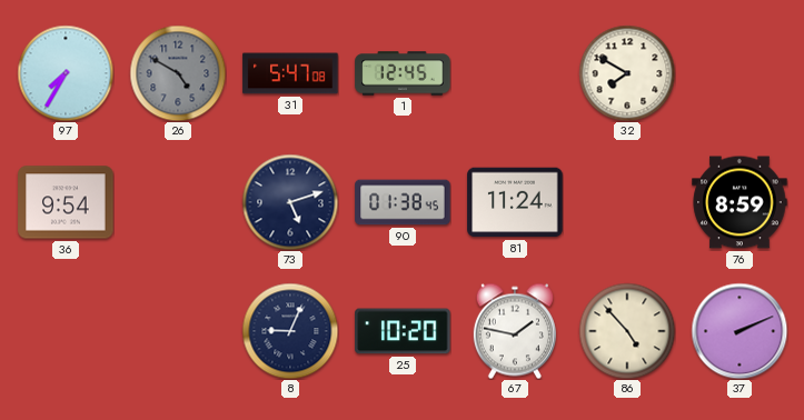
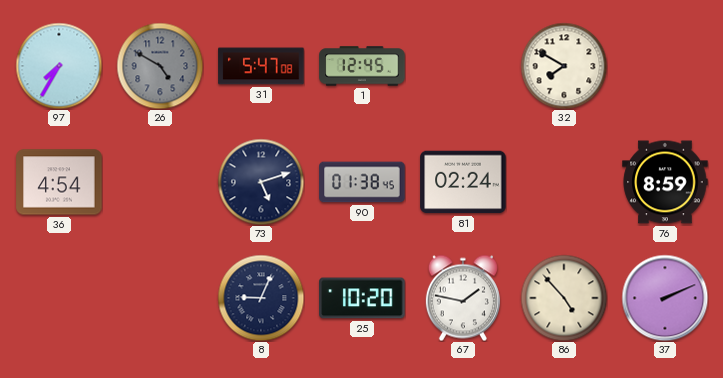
36: 9:54 -> 4:54 (59, 182)
81: 11:24 -> 02:24 (463, 182)
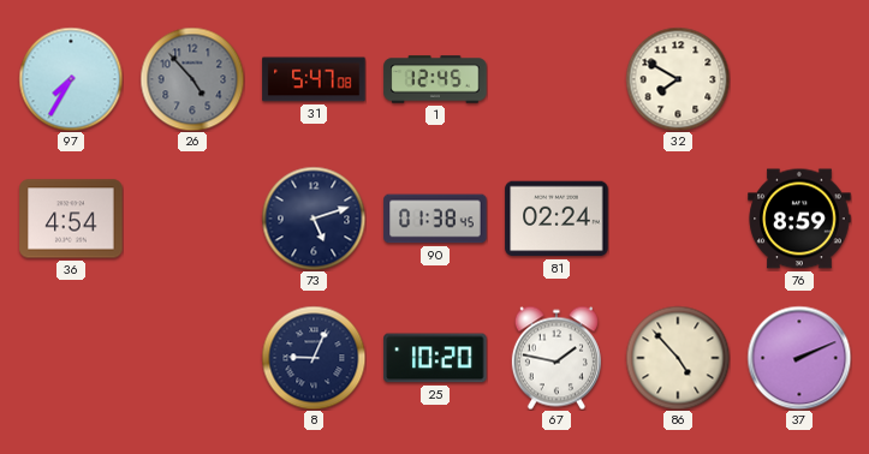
26: 4:50 -> 4:53 (192, 79)
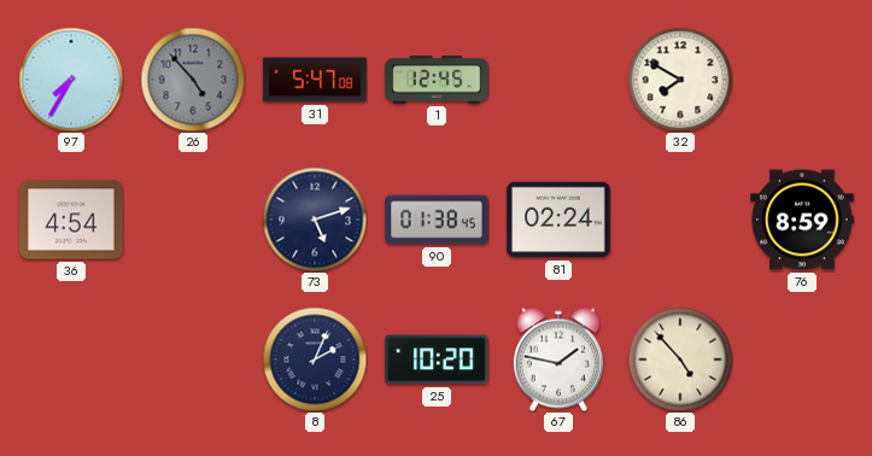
8: 9:04 -> 2:04 (315, 359)
37: 2:11 -> none (799, 358)
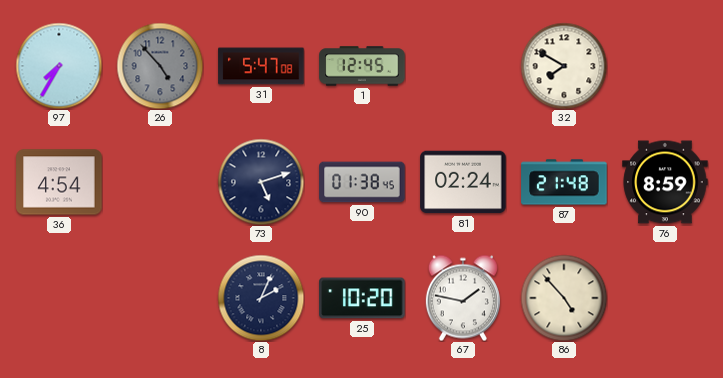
87: none -> 21:48 (564, 182)
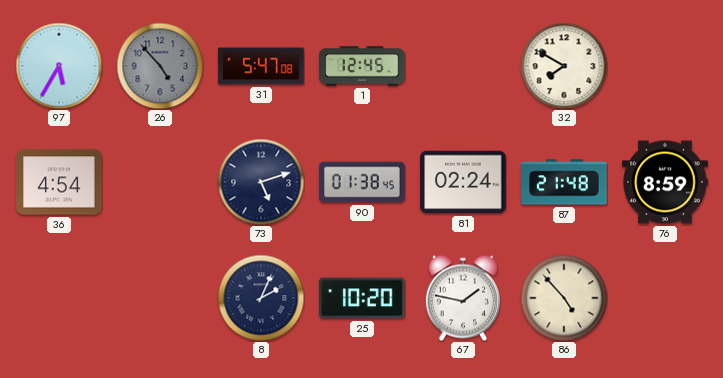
97: 7:35 -> 5:35 (59, 66)
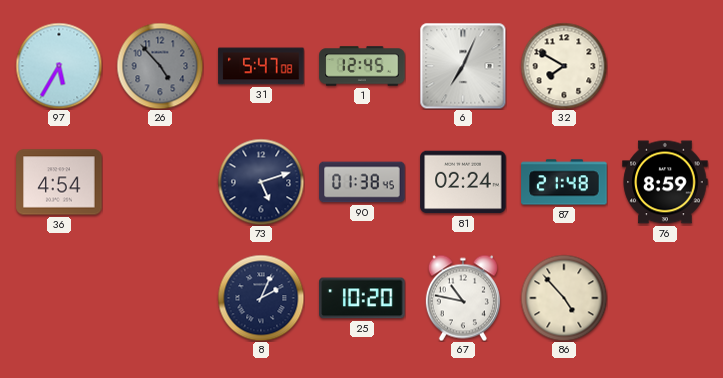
6: none -> 7:04 (463, 66)
67: 1:47 -> 10:47 (463, 298)
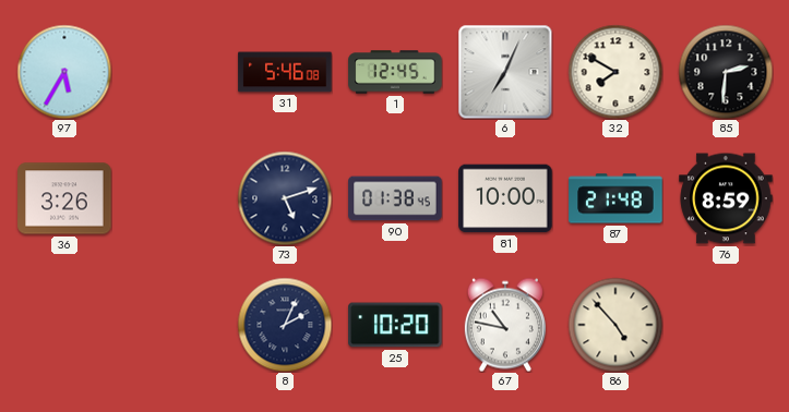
26: 4:53 -> none (160, 66)
31: 5:47 -> 5:46 (285, 72)
85: none -> 2:31 (726, 72)
36: 4:54 -> 3:26 (64, 198)
81: 02:24 -> 10:00 (505, 198)
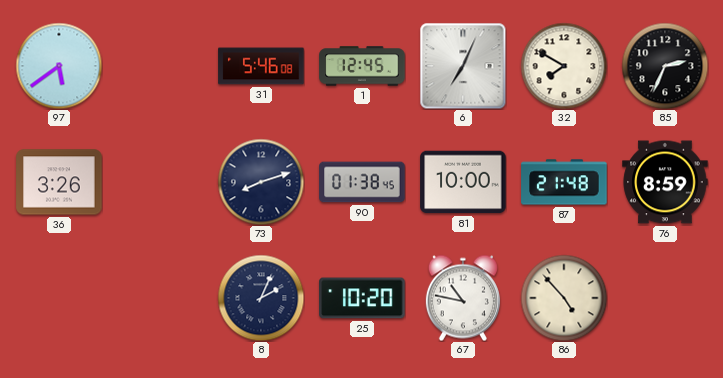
97: 5:35 -> 5:39 (59, 66)
85: 2:31 -> 2:34 (665, 66)
73: 5:12 -> 8:12 (261, 182)
